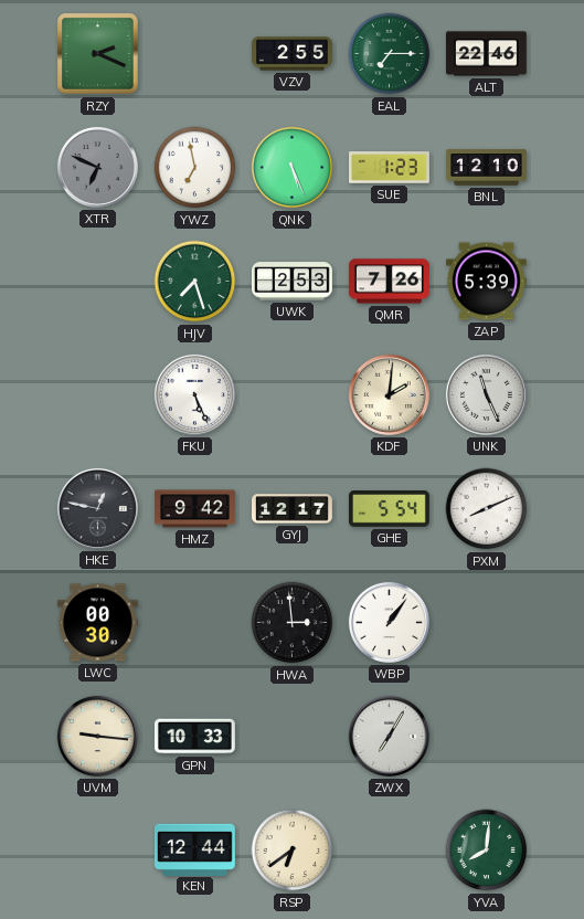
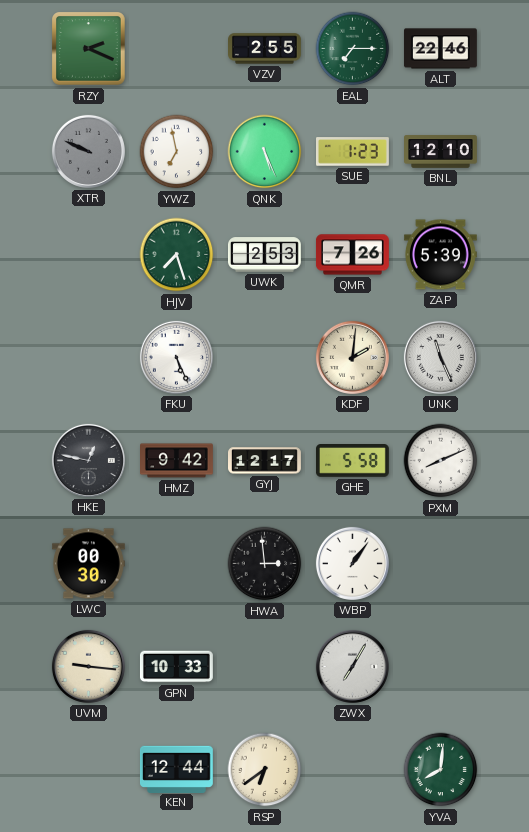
XTR: 6:49 -> 9:49 (88, 151)
GHE: 5:54 -> 5:58 (353, 461)
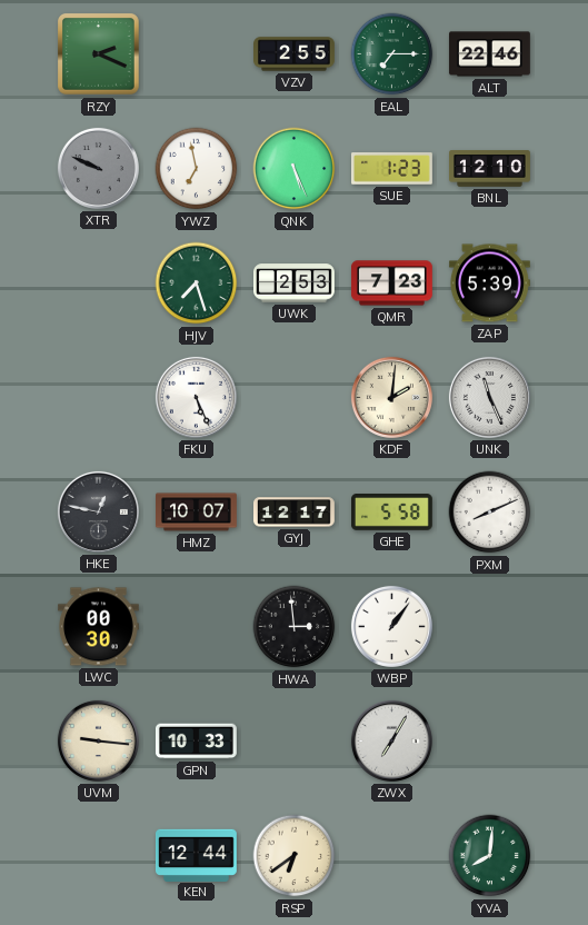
QMR: 7:26 -> 7:23 (391, 284)
HMZ: 9:42 -> 10:07 (197, 513)
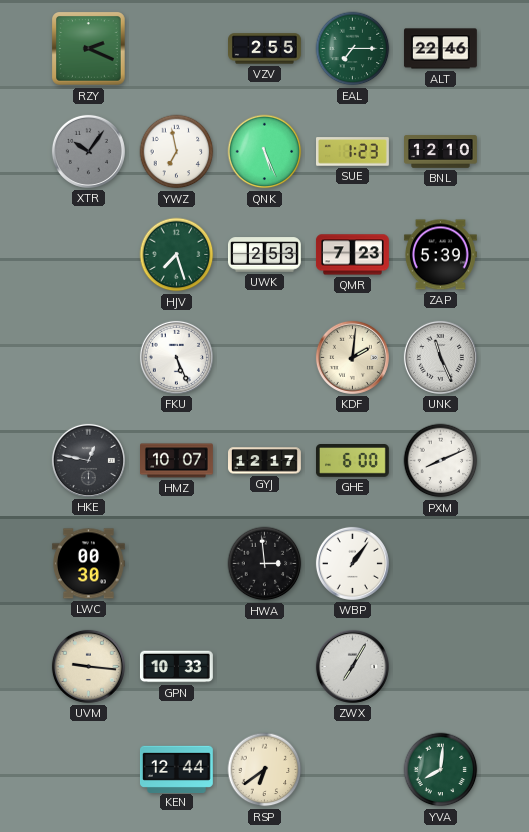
XTR: 9:49 -> 10:06 (88, 151)
GHE: 5:58 -> 6:00 (353, 461)
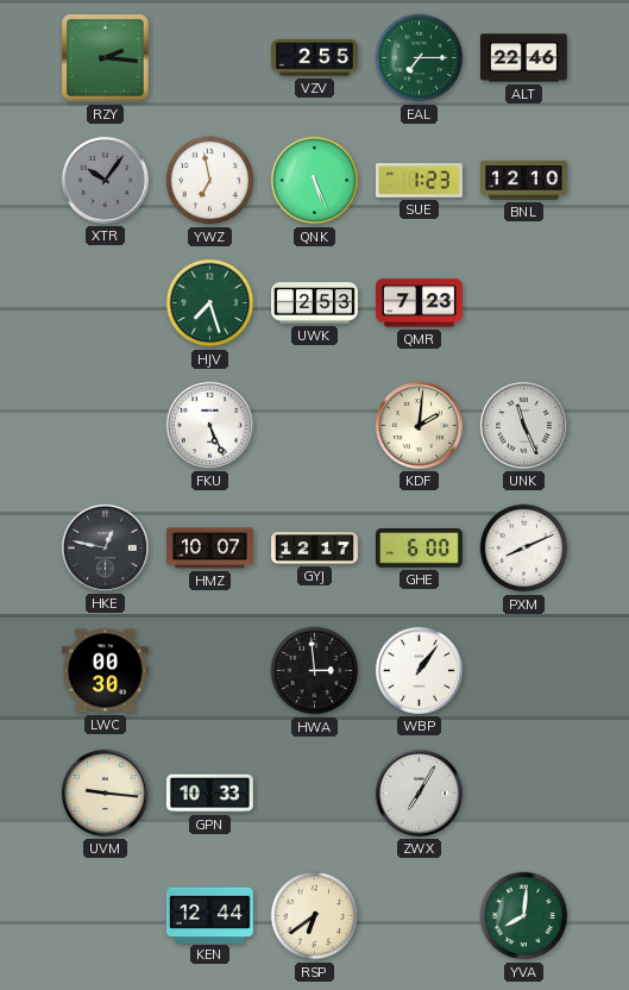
RZY: 2:19 -> 2:16 (106, 58)
ZAP: 5:39 -> none (440, 255)
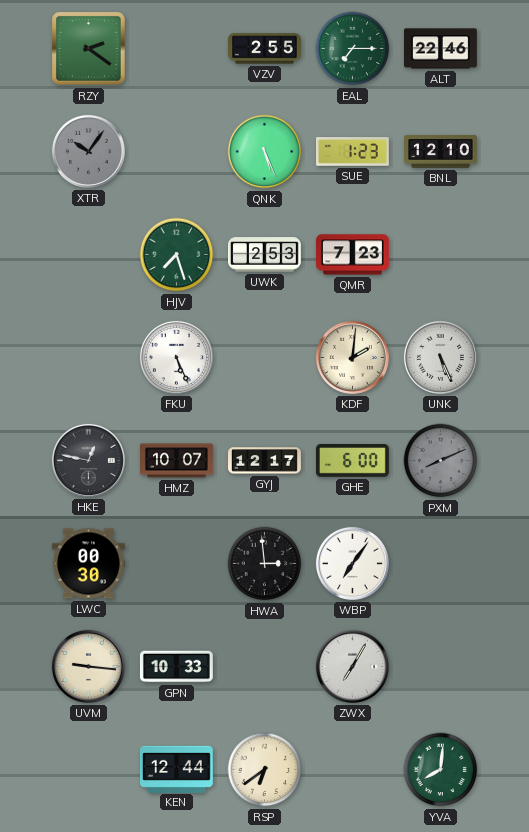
RZY: 2:16 -> 2:21 (89, 49)
YWZ: 6:58 -> none (210, 181)
UNK: 11:26 -> 5:26 (440, 357)
PXM dial: white -> grey (441, 461)
WBP: 1:06 -> 7:06 (352, 563)
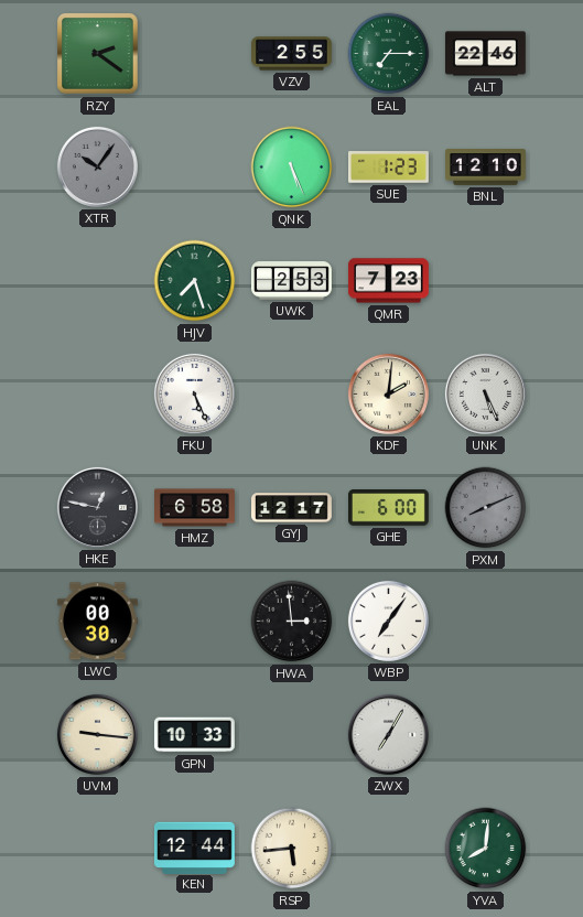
HMZ: 10:07 -> 6:58 (195, 508)
RSP: 6:39 -> 5:44 (292, 849)
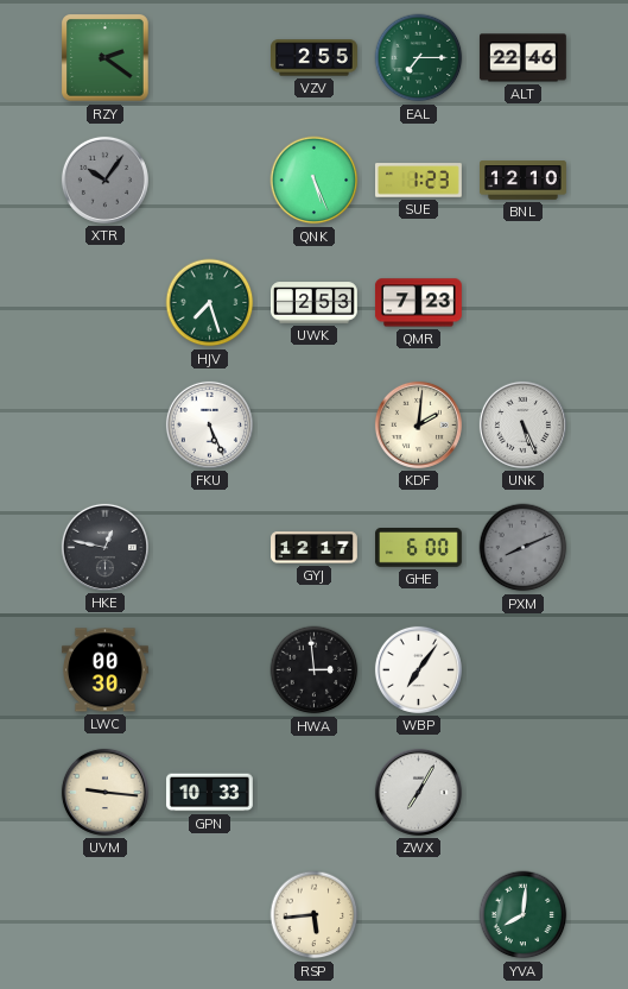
HMZ: 6:58 -> none (195, 508)
KEN: 12:44 -> none (194, 848)
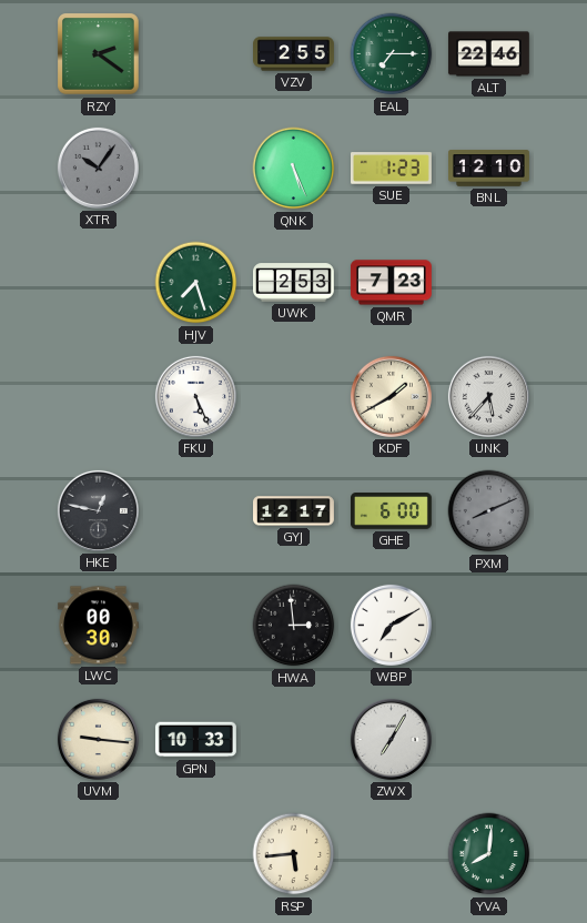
KDF: 2:01 -> 1:40 (391, 396)
UNK: 5:26 -> 5:37 (488, 396)
WBP: 7:06 -> 7:10 (391, 625)
